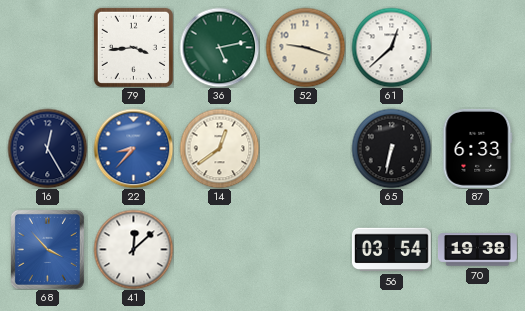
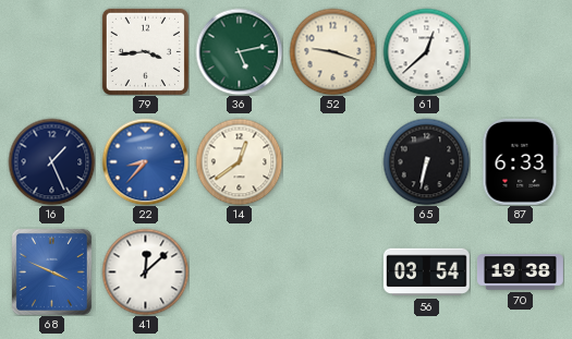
16: 12:25 -> 1:26 (51, 161)
68: 3:53 -> 3:49 (51, 271)
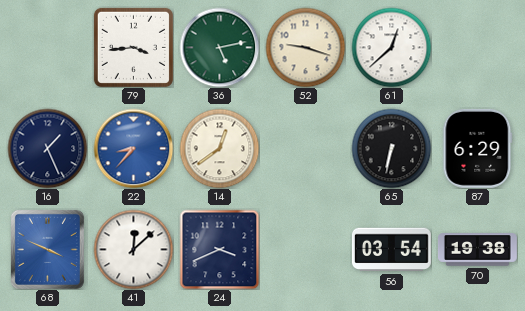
87: 6:33 -> 6:29 (478, 148)
24: none -> 3:41 (219, 249)
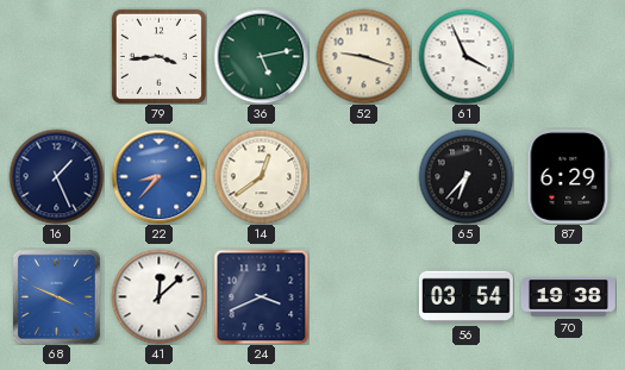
61: 12:38 -> 3:56 (465, 56)
65: 6:32 -> 6:37 (465, 176)
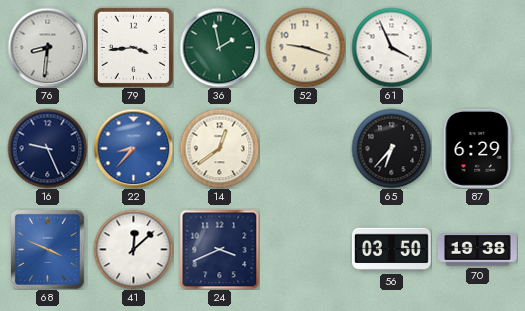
76: none -> 8:31 (47, 47)
36: 5:13 -> 1:58 (219, 47)
16: 1:26 -> 9:26 (47, 148)
56: 03:54 -> 03:50 (391, 250)
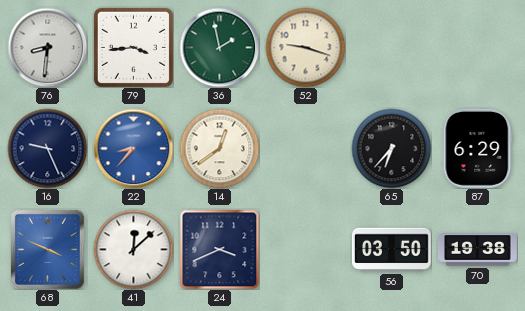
61: 3:56 -> none (391, 47)
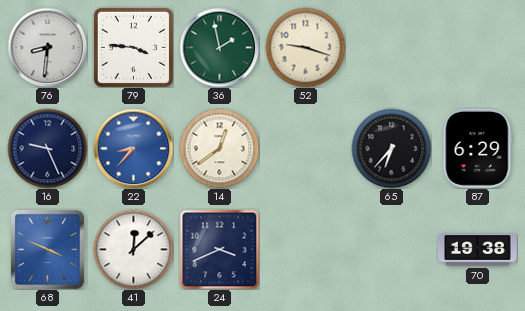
79: 3:44 -> 3:46 (133, 47)
56: 03:50 -> none (391, 250)
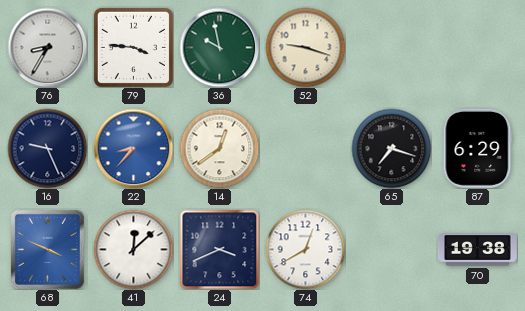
76: 8:31 -> 8:35 (47, 47)
36: 1:58 -> 9:58 (219, 47)
65: 6:37 -> 7:18 (391, 148)
74: none -> 12:40 (305, 249)
